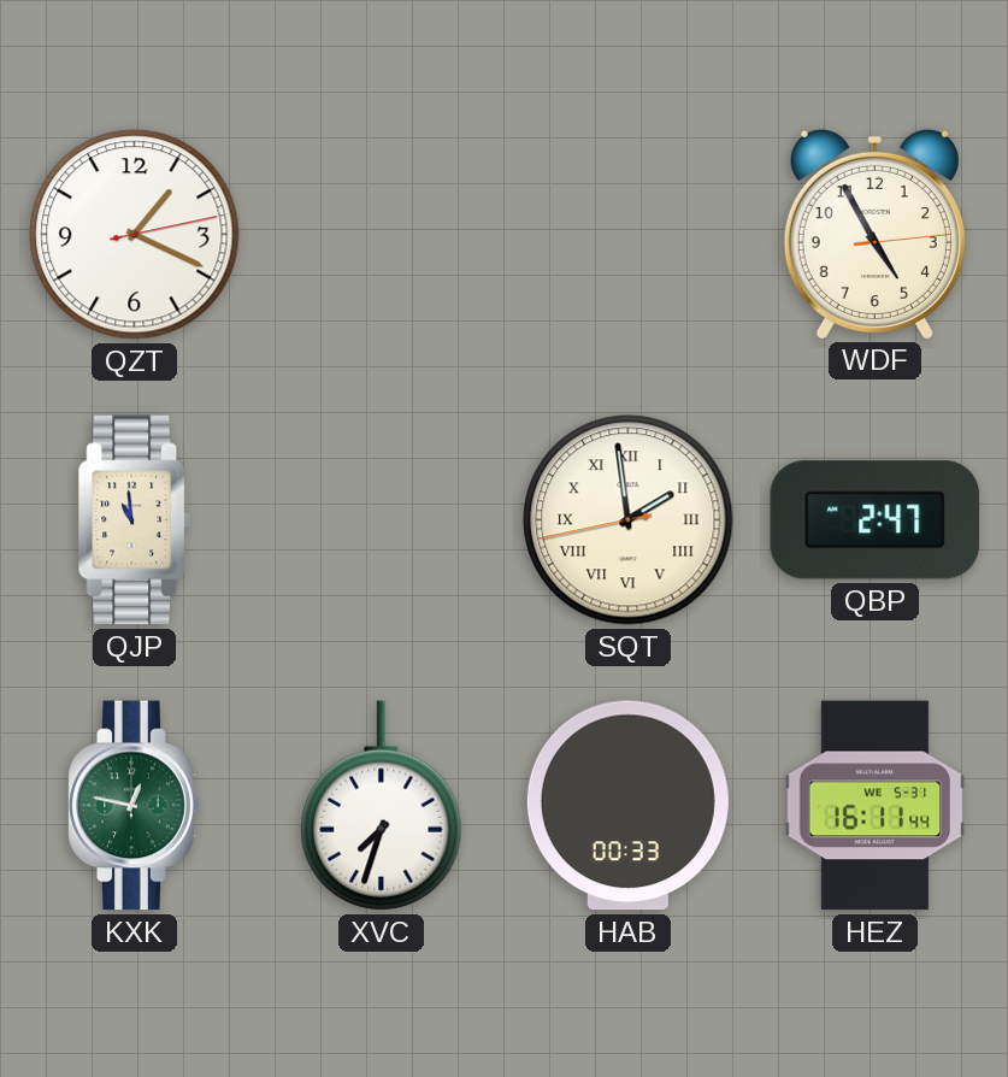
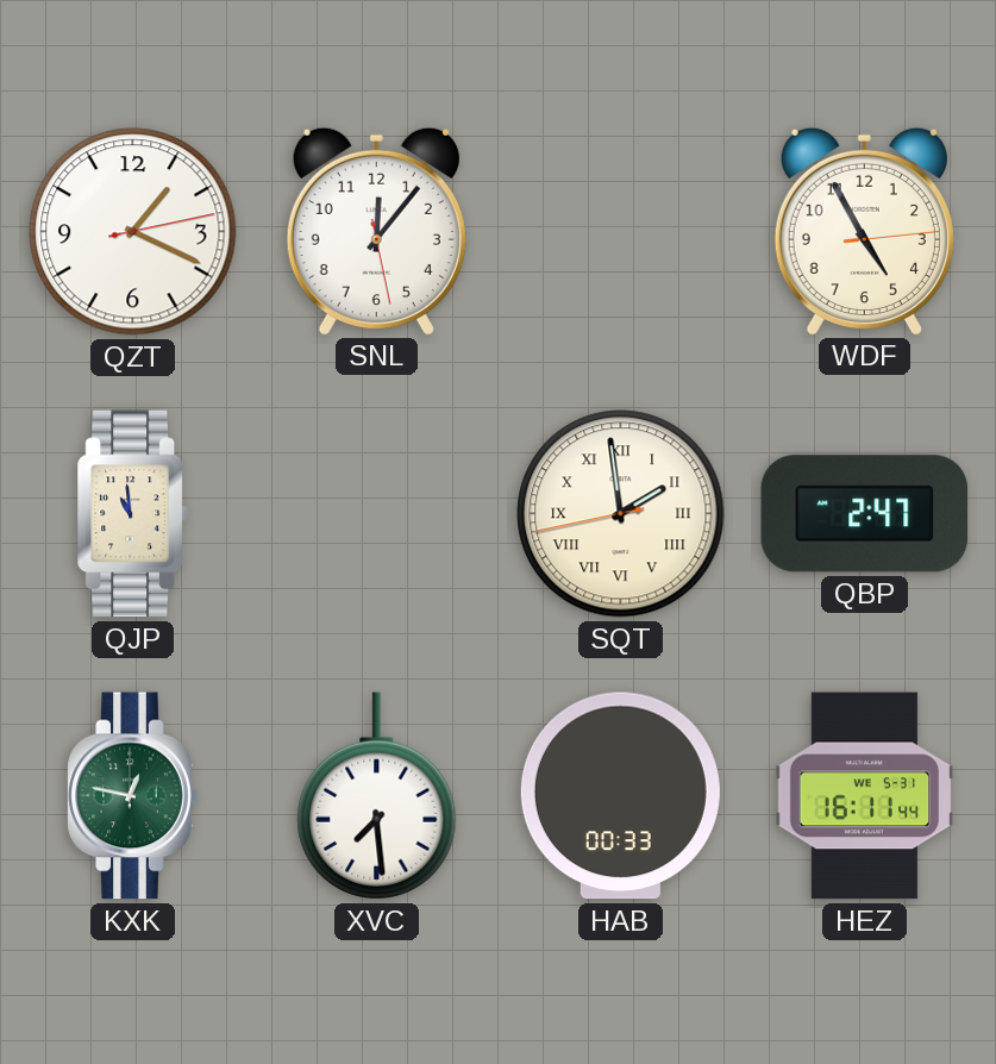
SNL: none -> 12:06 (376, 231)
XVC: 7:33 -> 7:29 (377, 796)
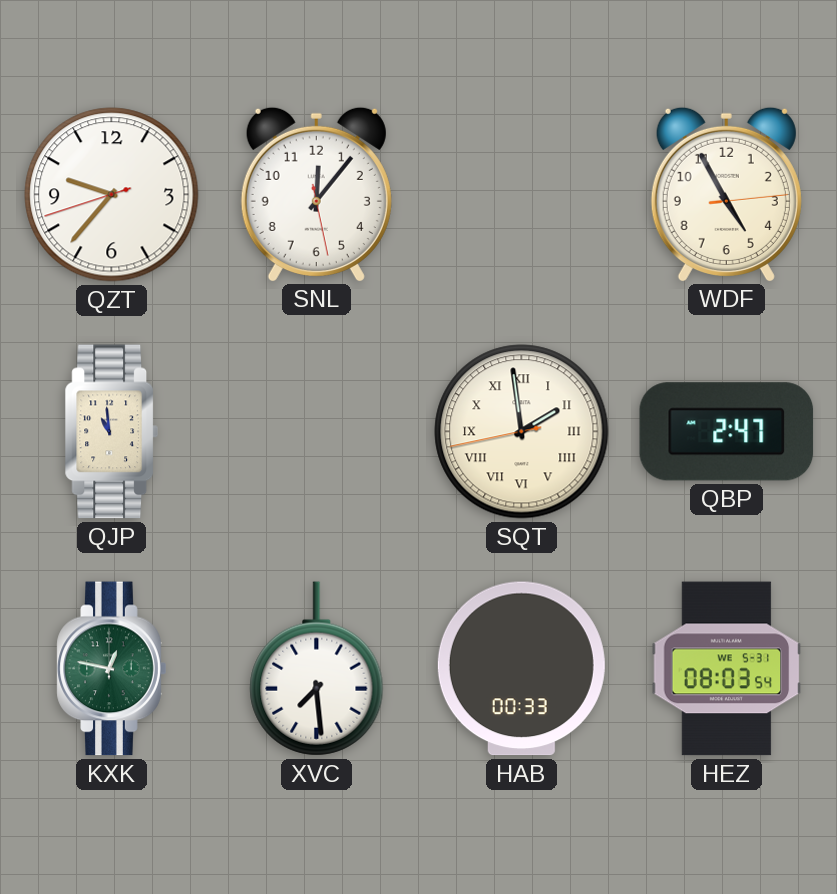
QZT: 1:19 -> 9:36 (112, 195)
HEZ: 16:11 -> 08:03 (727, 669)
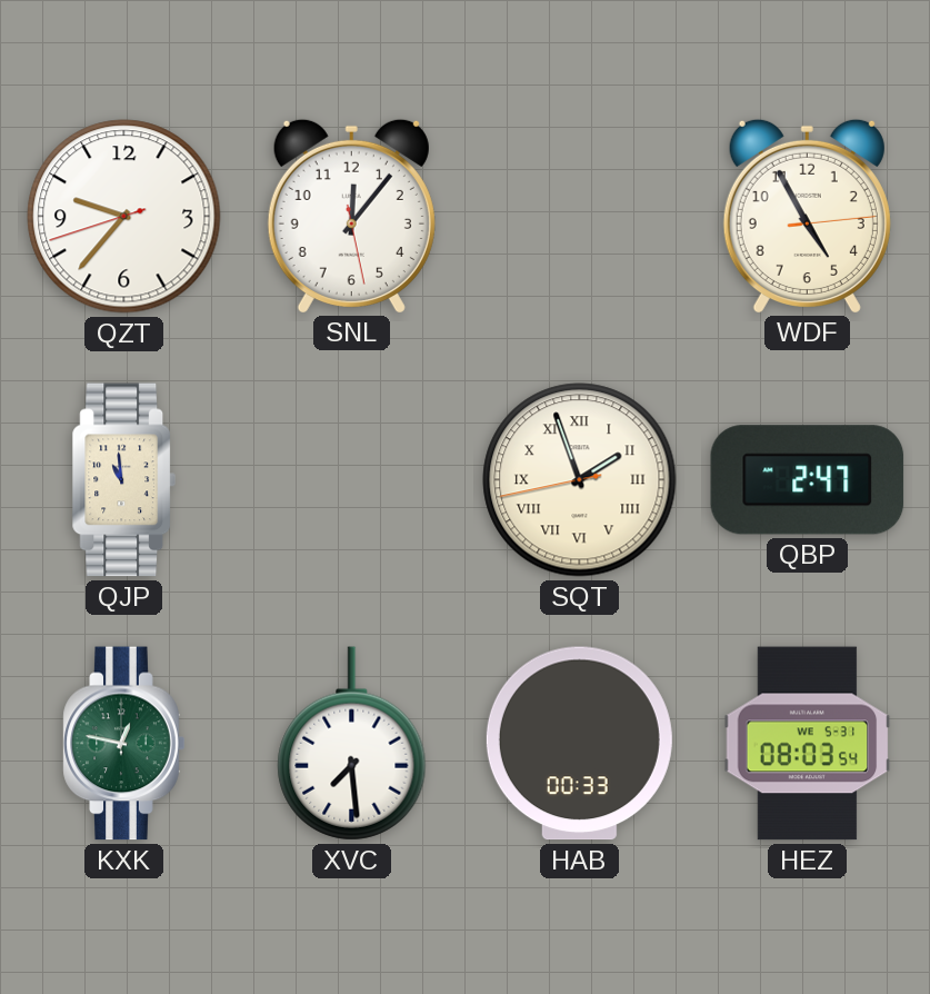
SQT: 1:58 -> 1:56 (580, 480)
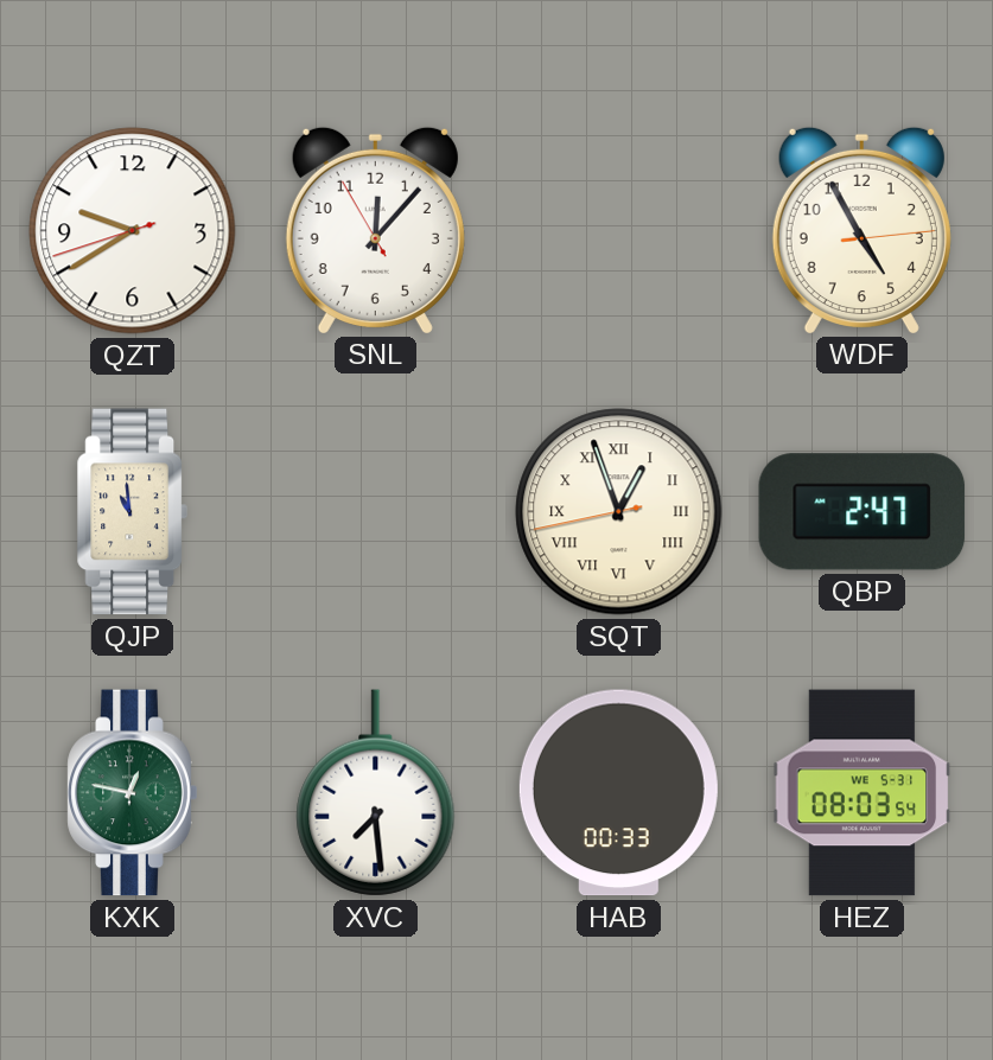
QZT: 9:36 -> 9:39 (133, 231)
SNL: 12:06:28 -> 12:06:55 (375, 230)
SQT: 1:56 -> 12:56 (619, 512)
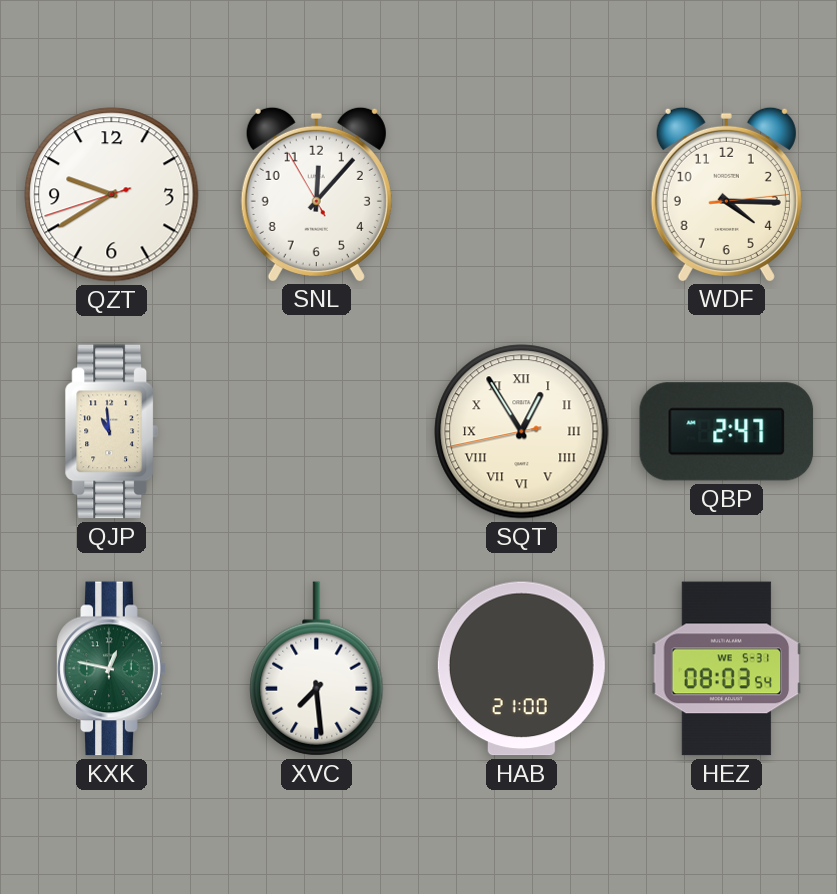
WDF: 4:55 -> 4:15 (726, 194)
SQT: 12:56 -> 12:54 (522, 432)
HAB: 00:33 -> 21:00 (521, 669)
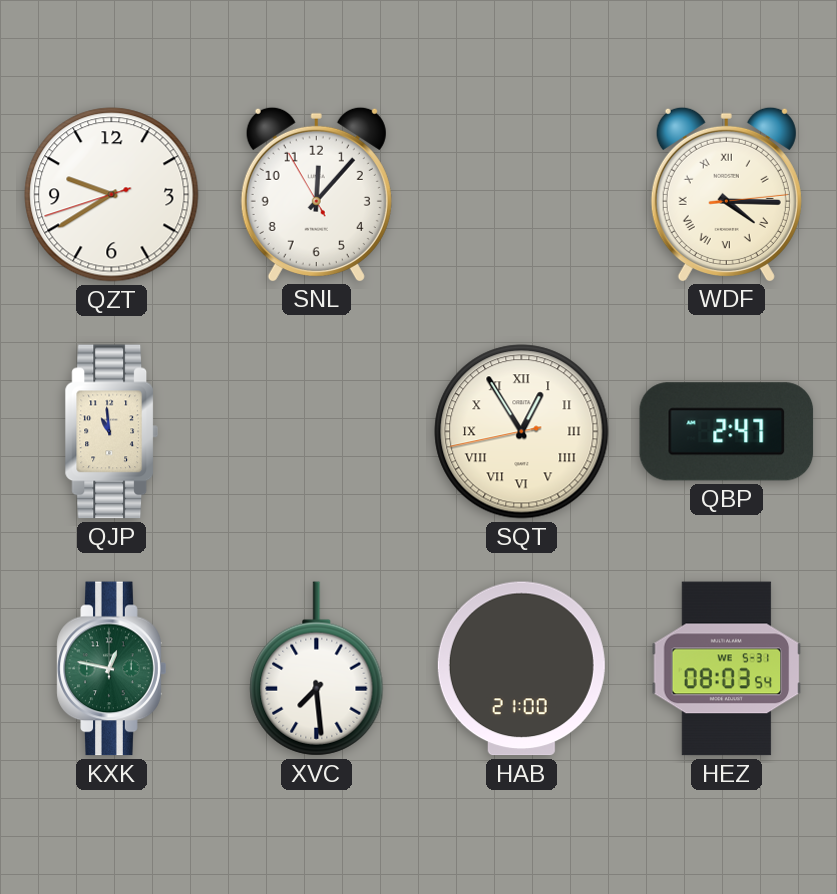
WDF numerals: Arabic -> Roman (726, 194)
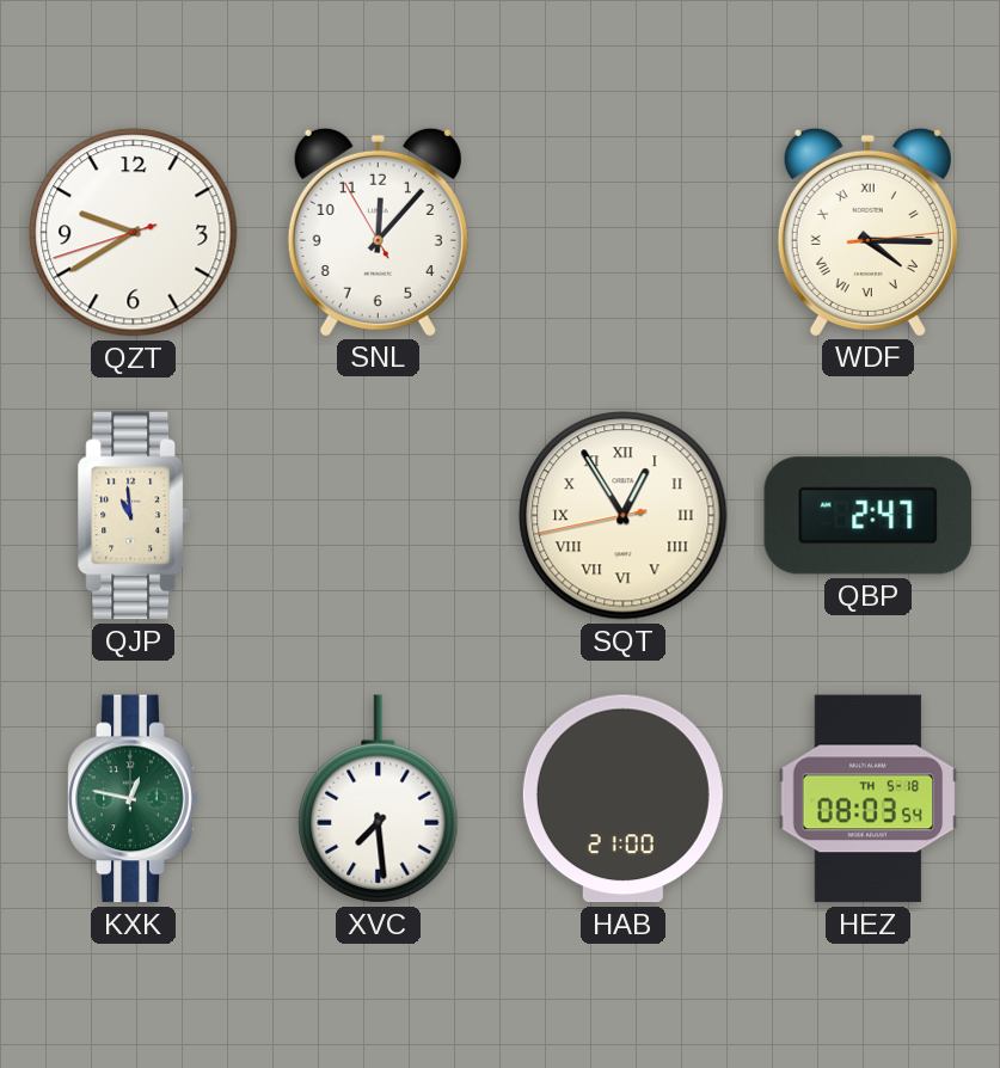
HEZ date: WE 5-31 -> TH 5-18 (869, 799)
